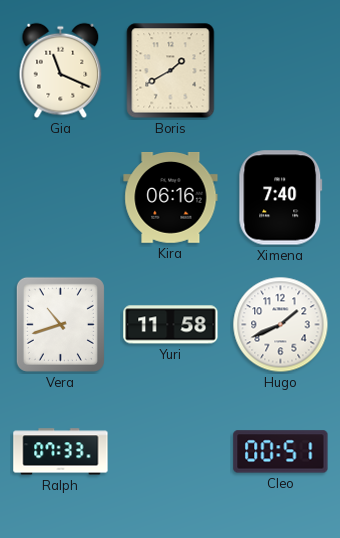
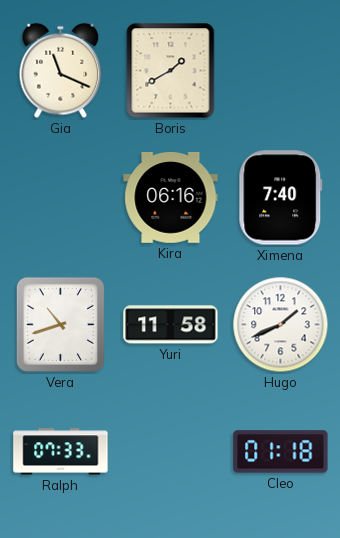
Cleo: 00:51 -> 01:18 (281, 452)
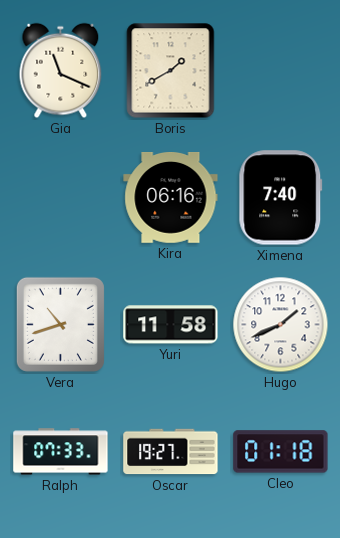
Oscar: none -> 19:27 (171, 452)
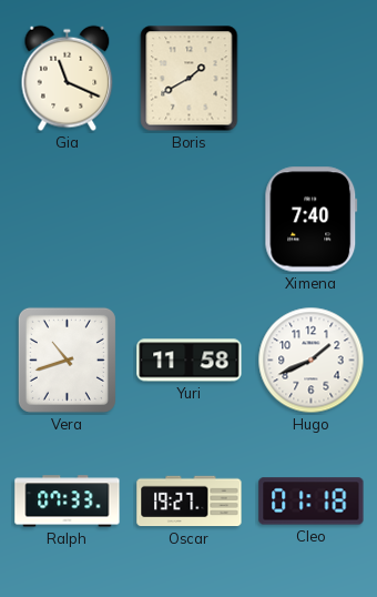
Kira: 06:16 -> none (171, 198)
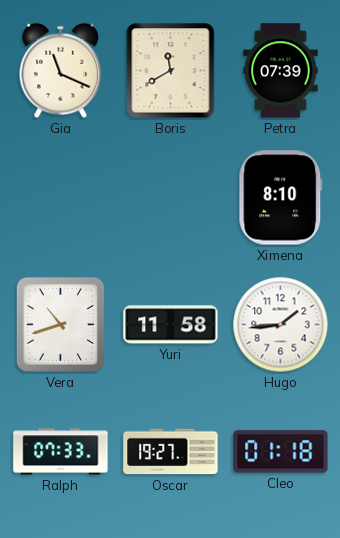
Boris: 1:40 -> 11:40 (171, 71)
Petra: none -> 07:39 (281, 71)
Ximena: 7:40 -> 8:10 (281, 198)
Hugo: 1:41 -> 1:44 (281, 325)
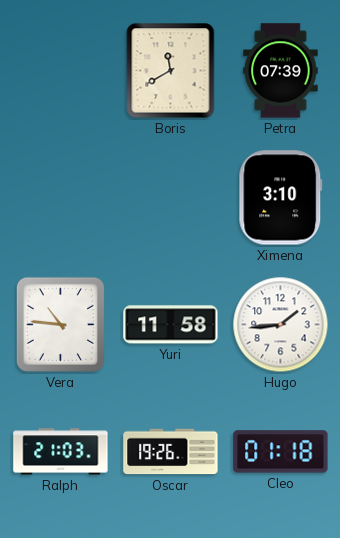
Gia: 11:19 -> none (61, 71)
Ximena: 8:10 -> 3:10 (281, 198)
Vera: 10:42 -> 10:46 (60, 324)
Ralph: 07:33 -> 21:03 (61, 452)
Oscar: 19:27 -> 19:26 (171, 452)
